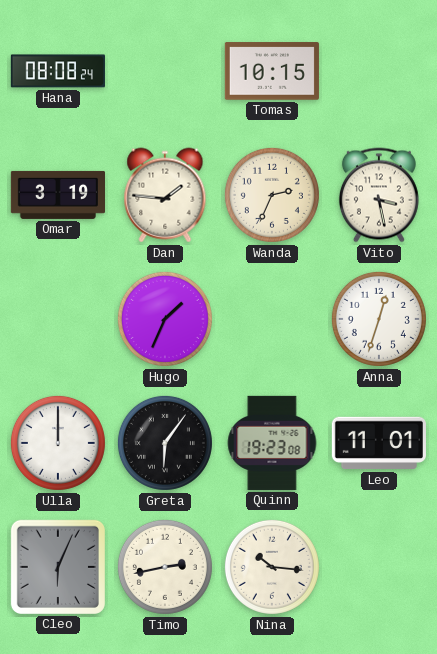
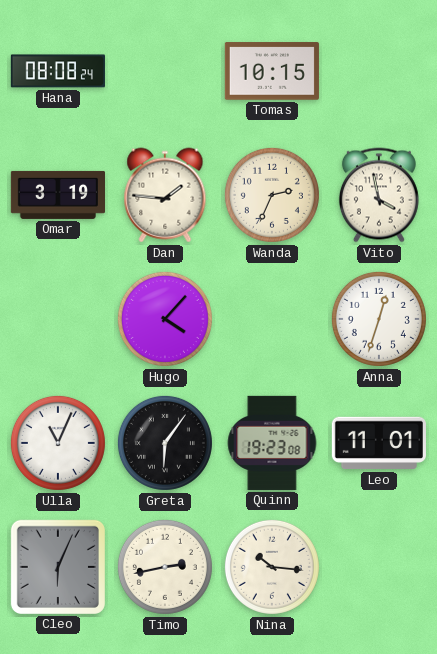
Vito: 3:28 -> 3:58 (379, 195)
Hugo: 1:34 -> 4:07 (165, 319)
Ulla: 12:00 -> 11:04 (58, 443)
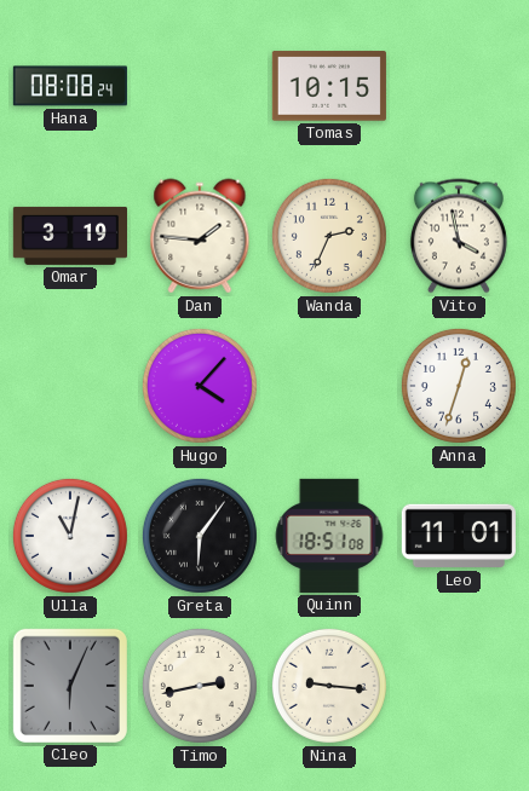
Ulla: 11:04 -> 11:02 (70, 536)
Quinn: 19:23 -> 18:51 (329, 536)
Nina: 10:16 -> 9:16 (329, 686)
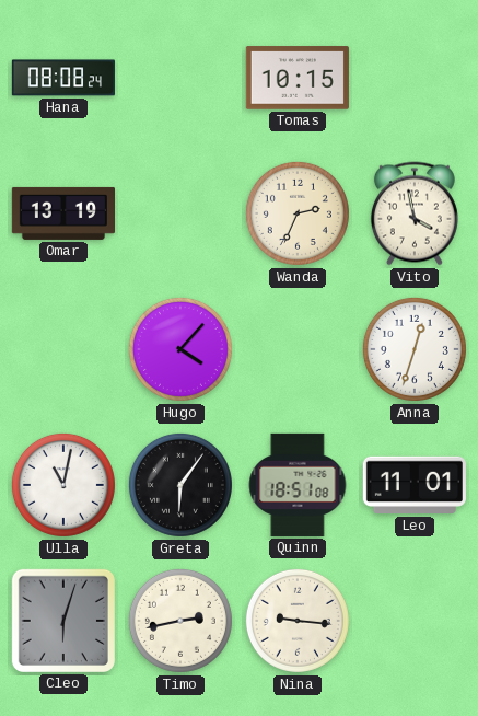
Omar: 3:19 -> 13:19 (62, 213)
Dan: 1:46 -> none (200, 236)
Cleo: 6:04 -> 6:03 (63, 621)
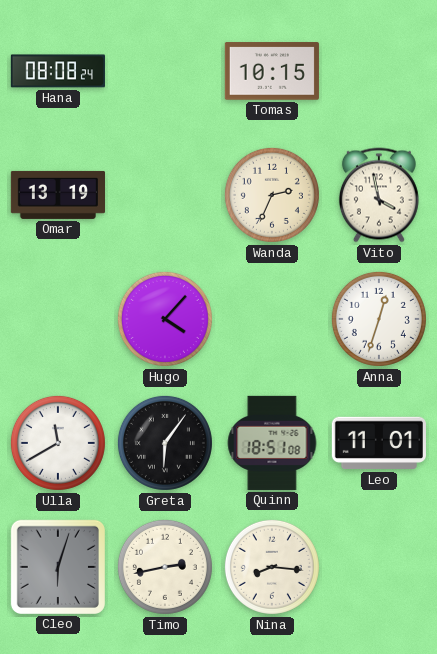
Ulla: 11:02 -> 11:40 (58, 443)
Nina: 9:16 -> 8:16 (272, 567)
